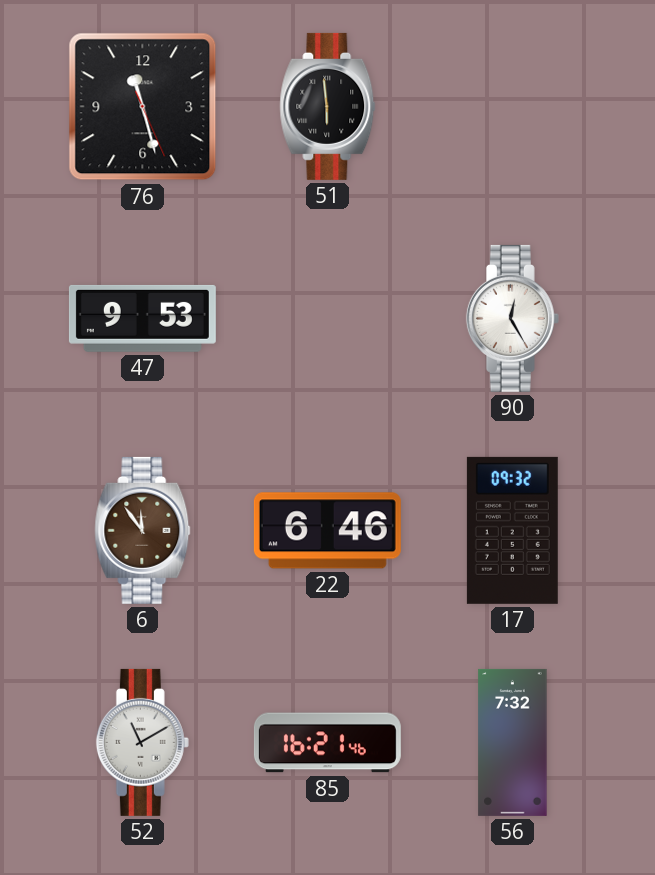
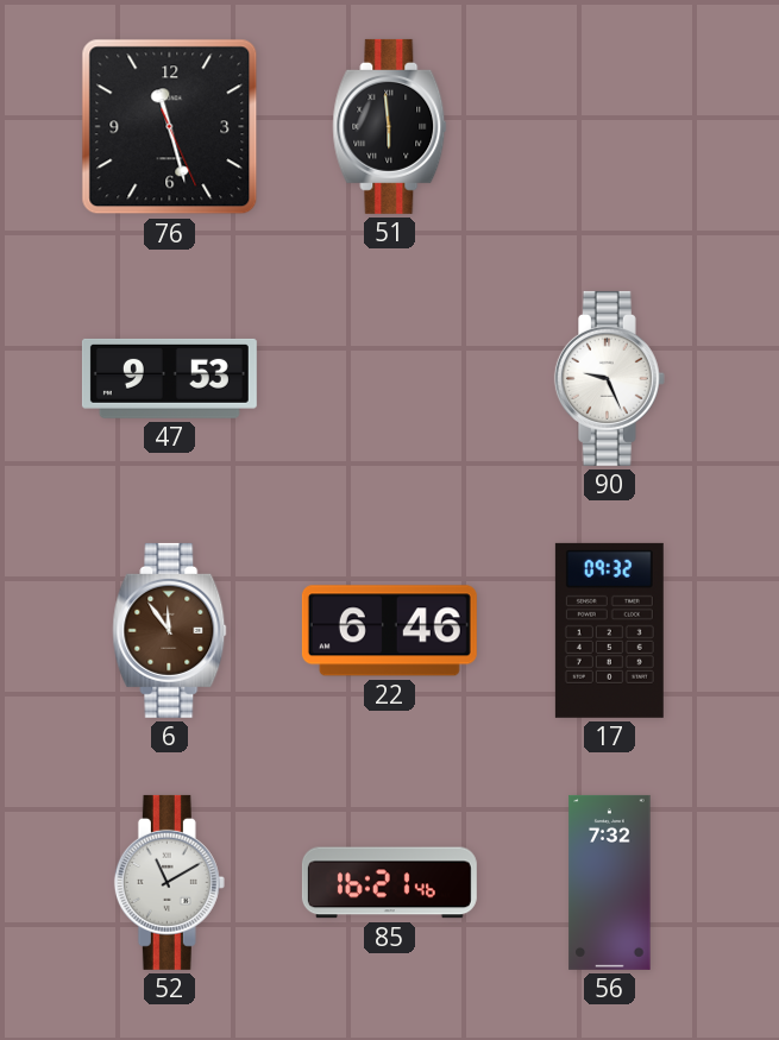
90: 12:25 -> 9:26 (609, 378)
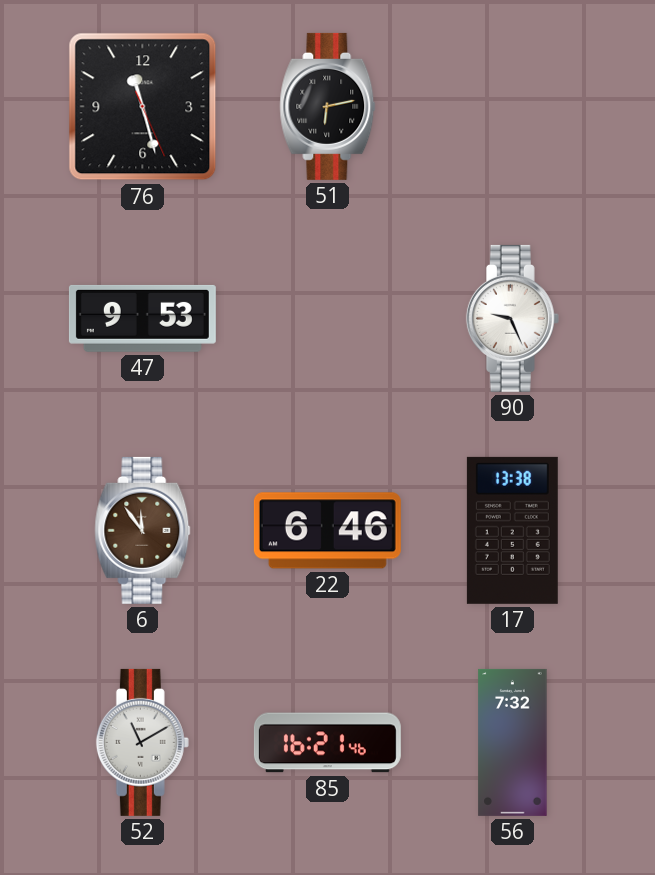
51: 5:59 -> 6:13 (328, 106)
17: 09:32 -> 13:38 (512, 530)
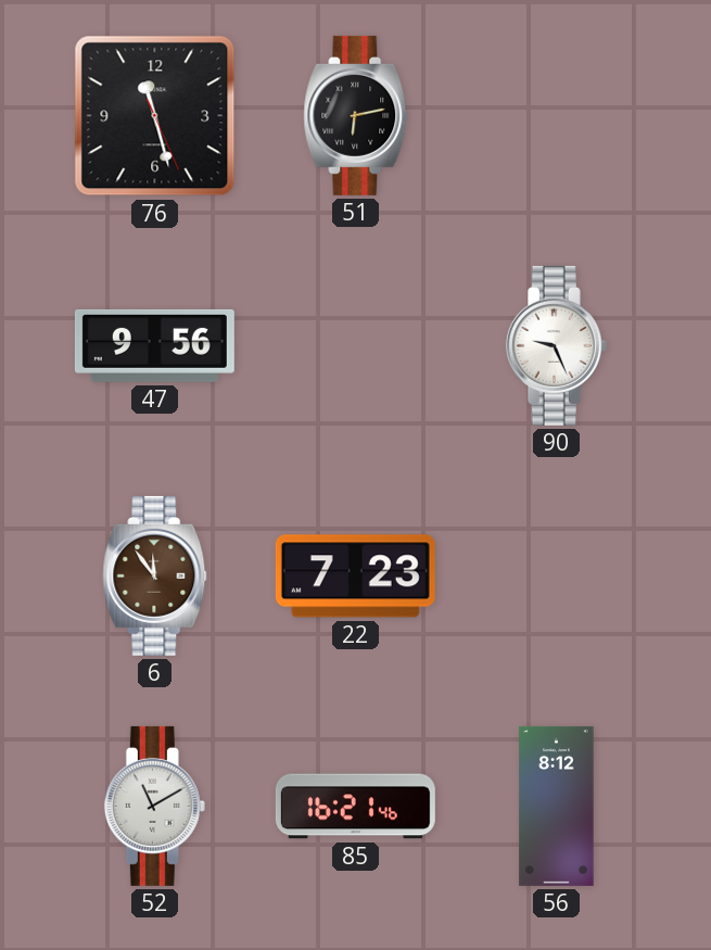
47: 9:53 -> 9:56 (154, 345)
22: 6:46 -> 7:23 (355, 577)
17: 13:38 -> none (512, 530)
56: 7:32 -> 8:12 (557, 806)
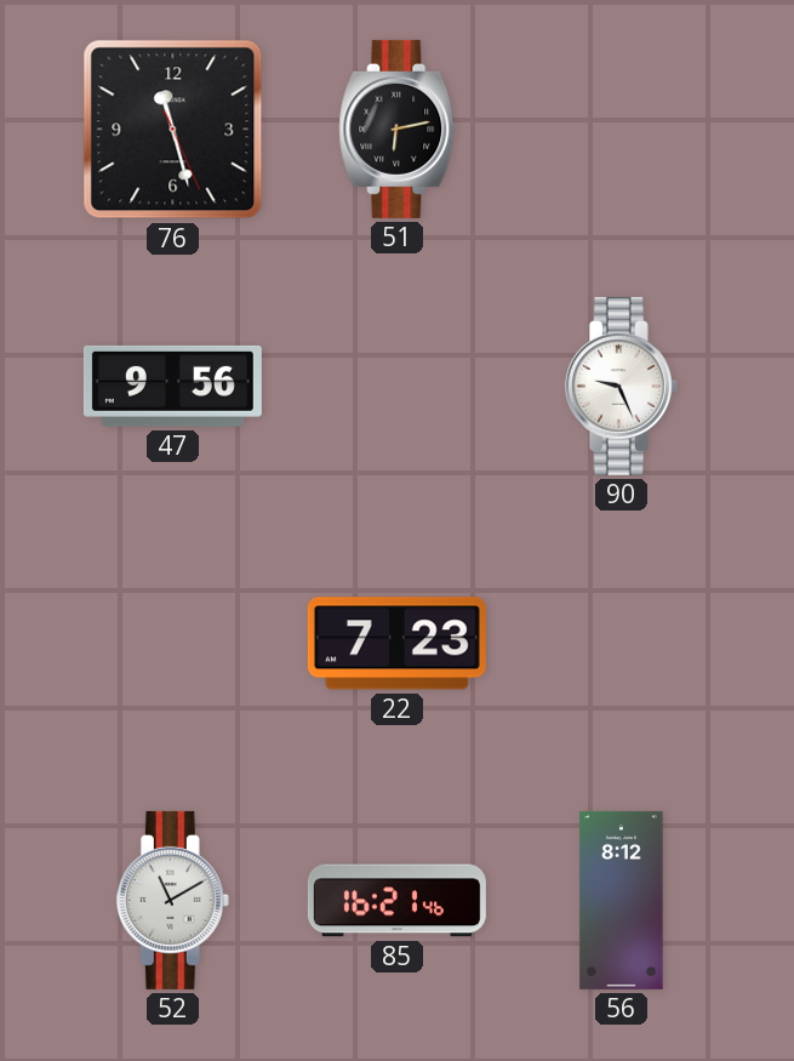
6: 11:54 -> none (155, 575)
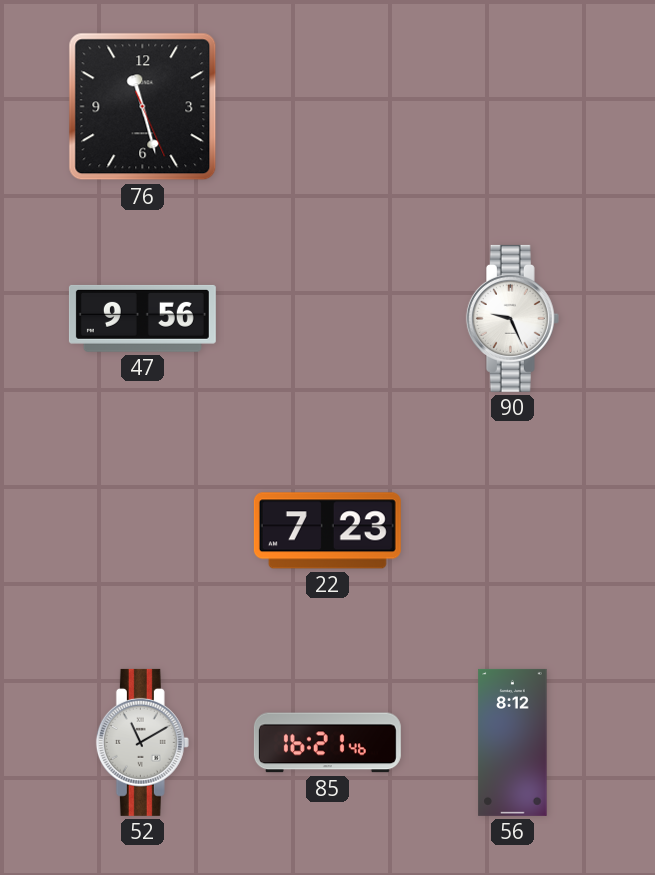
51: 6:13 -> none (398, 129)
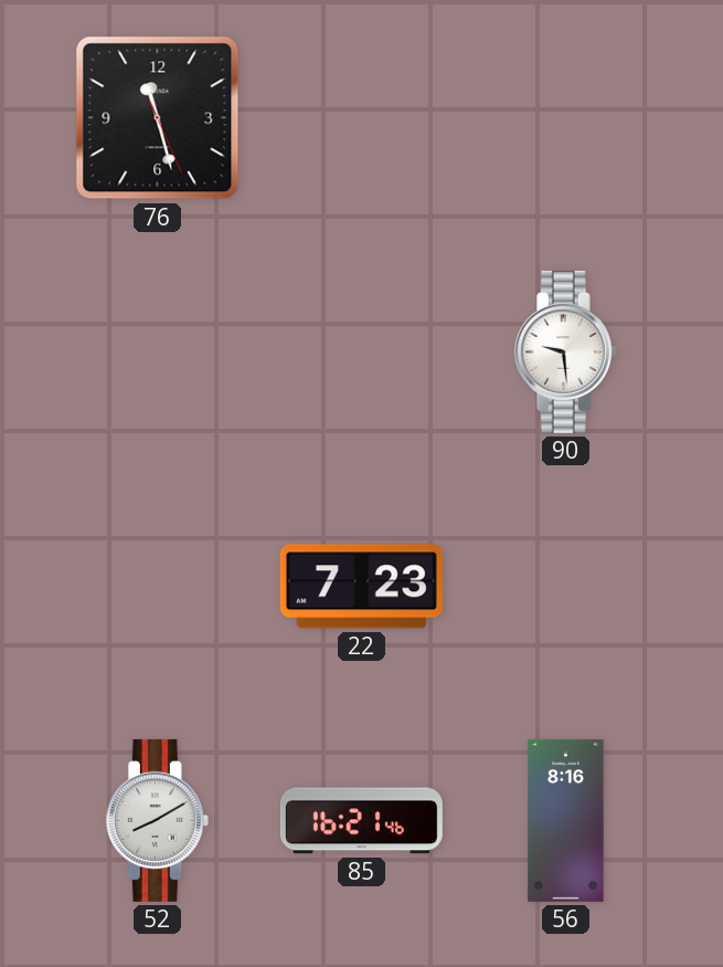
47: 9:56 -> none (142, 318)
90: 9:26 -> 9:29 (565, 351)
52: 11:10 -> 8:10 (157, 820)
56: 8:12 -> 8:16 (566, 820)
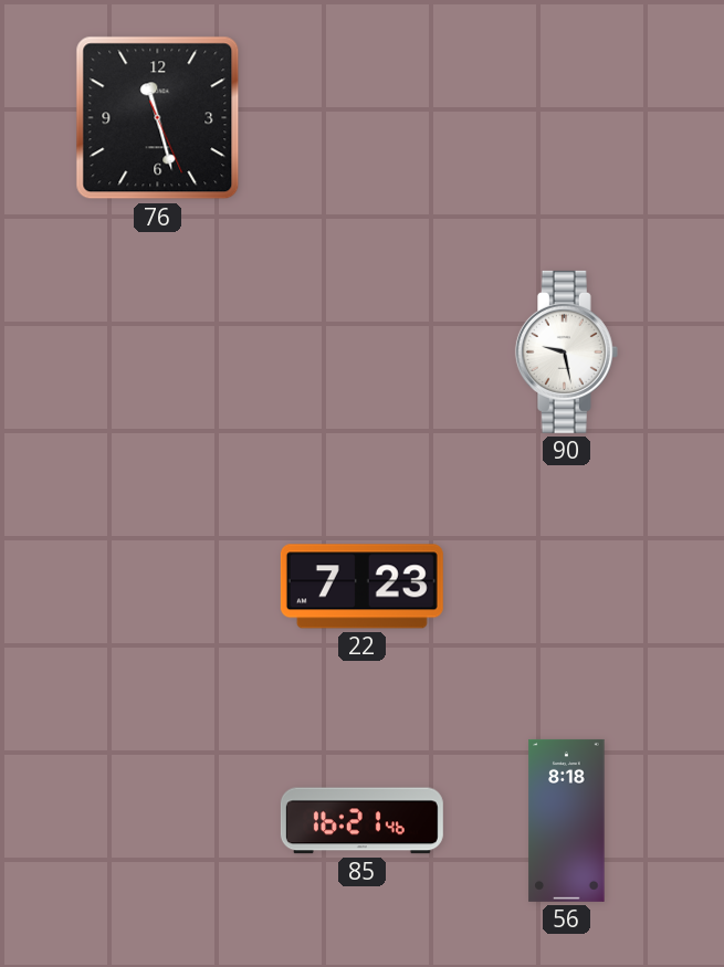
90: 9:29 -> 9:28 (566, 351)
52: 8:10 -> none (157, 820)
56: 8:16 -> 8:18 (567, 820)
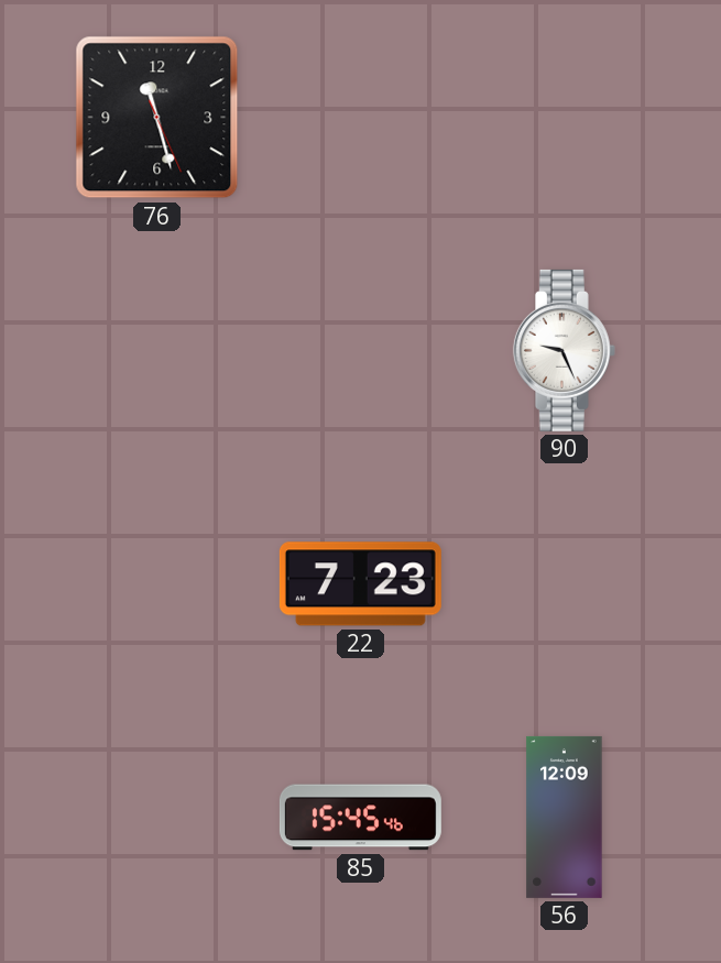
90: 9:28 -> 9:26 (564, 350)
85: 16:21 -> 15:45 (360, 818)
56: 8:18 -> 12:09 (565, 817)
